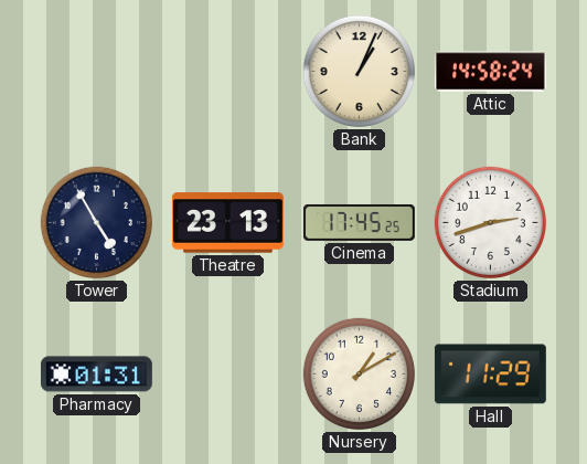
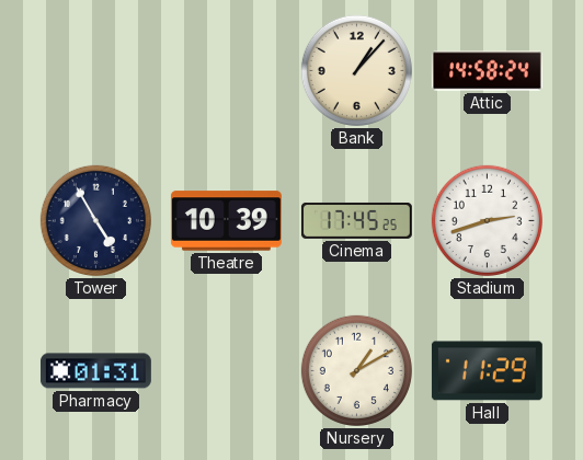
Bank: 1:04 -> 1:07 (356, 70)
Theatre: 23:13 -> 10:39 (226, 221)
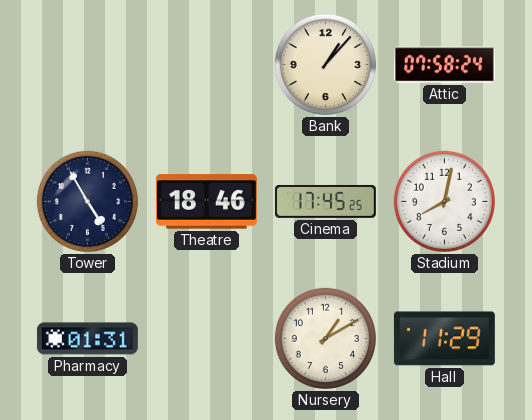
Attic: 14:58 -> 07:58 (444, 65)
Theatre: 10:39 -> 18:46 (206, 202)
Stadium: 2:42 -> 8:02 (444, 201)
